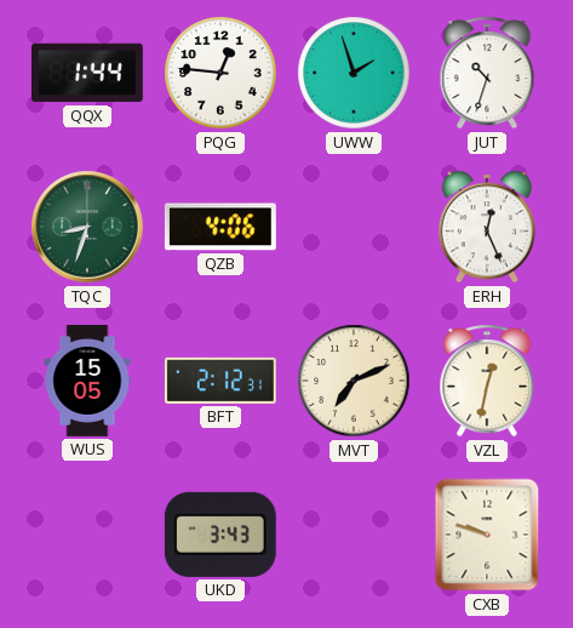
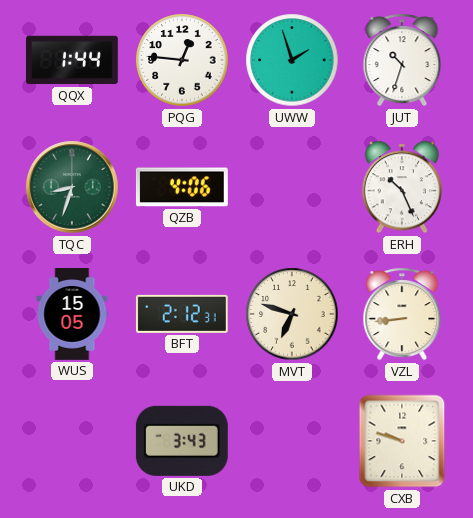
ERH: 12:26 -> 10:26 (402, 187)
MVT: 7:11 -> 6:48 (292, 314)
VZL: 12:32 -> 8:44 (402, 314)
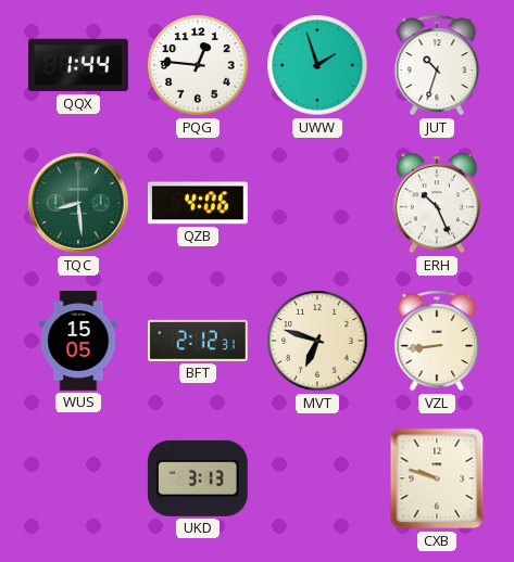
TQC: 8:33 -> 8:29 (78, 203)
UKD: 3:43 -> 3:13 (198, 478)
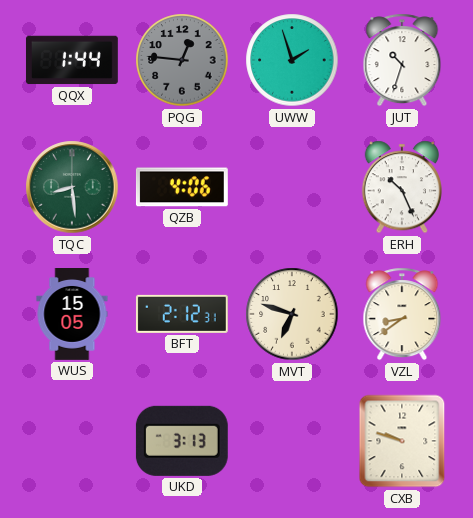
PQG dial: white -> grey (182, 60)
VZL: 8:44 -> 8:39 (402, 314)
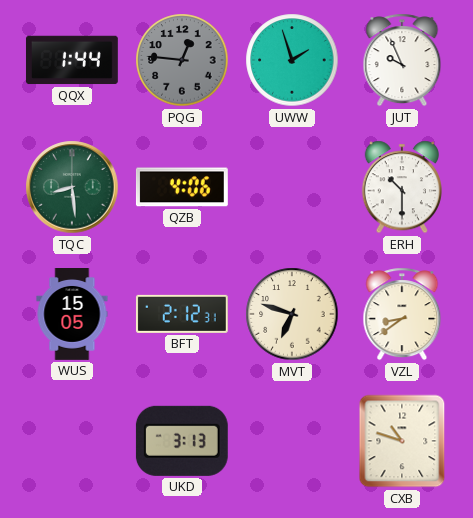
JUT: 10:33 -> 9:56 (402, 60)
ERH: 10:26 -> 10:30 (402, 187)
CXB: 9:48 -> 10:48 (402, 441)
